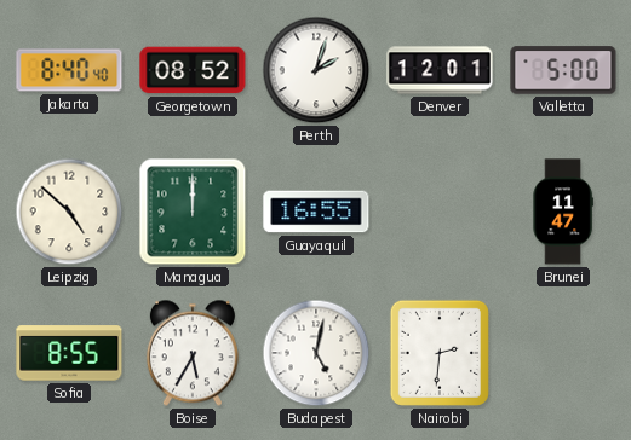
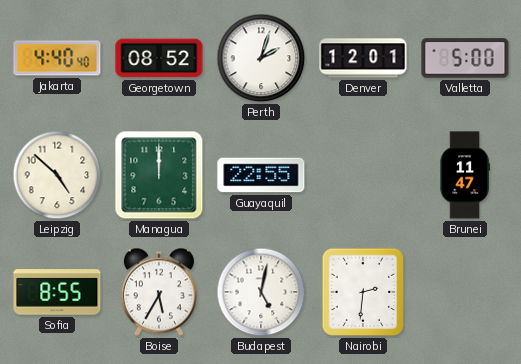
Jakarta: 8:40 -> 4:40 (57, 58)
Guayaquil: 16:55 -> 22:55 (261, 175)
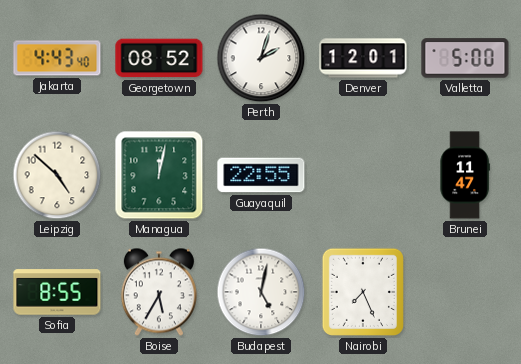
Jakarta: 4:40 -> 4:43 (57, 58)
Managua: 12:00 -> 12:02 (159, 175)
Nairobi: 2:31 -> 7:26 (363, 292)
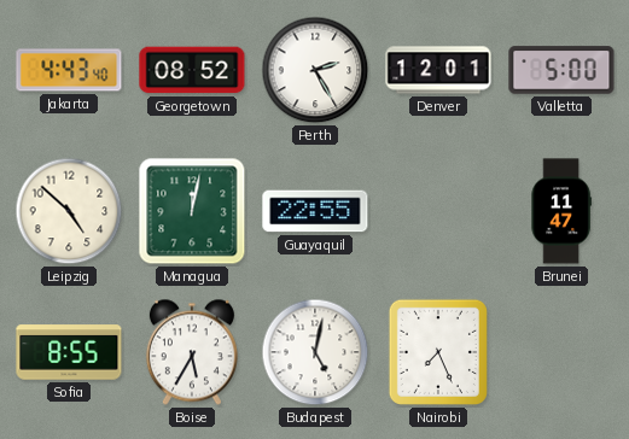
Perth: 2:03 -> 2:25 (315, 70)
